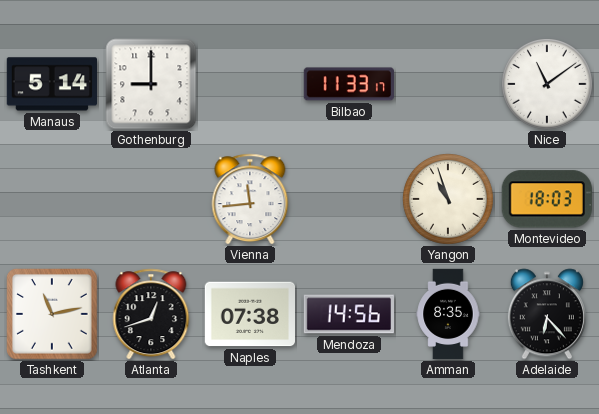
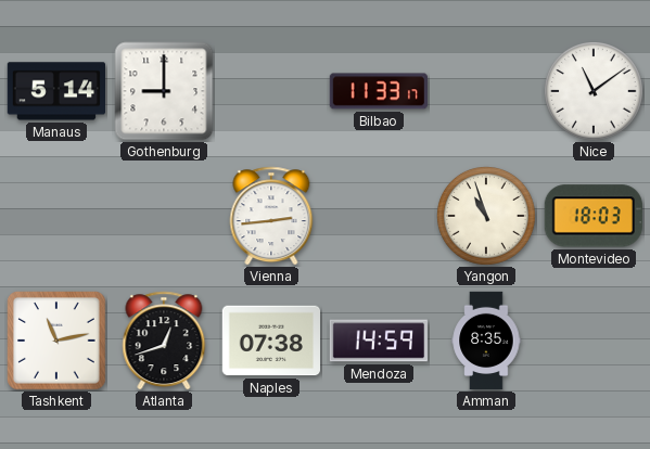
Vienna: 11:44 -> 2:44 (271, 216)
Mendoza: 14:56 -> 14:59 (378, 341)
Adelaide: 6:23 -> none (547, 314)
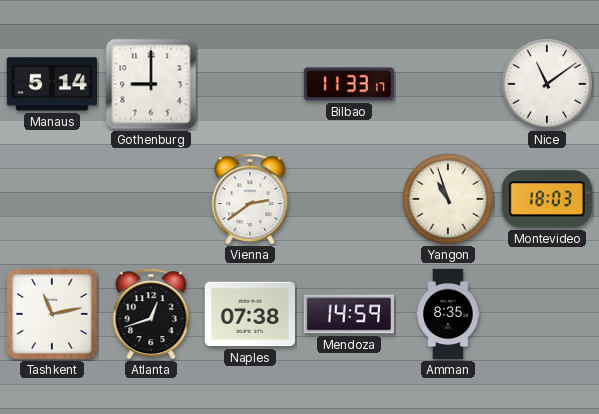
Vienna: 2:44 -> 2:39 (250, 199)
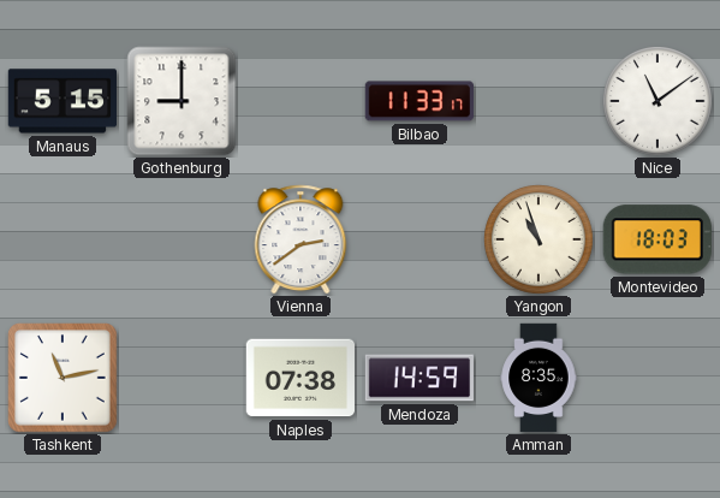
Manaus: 5:14 -> 5:15 (61, 101)
Atlanta: 12:42 -> none (151, 314)
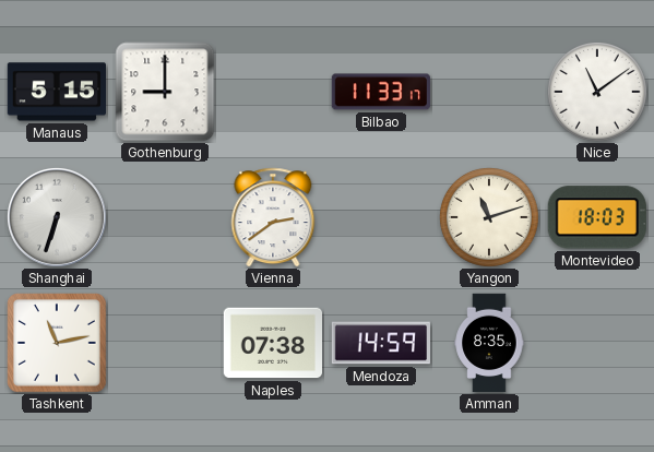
Shanghai: none -> 6:33 (57, 217)
Yangon: 10:57 -> 11:12 (490, 218)
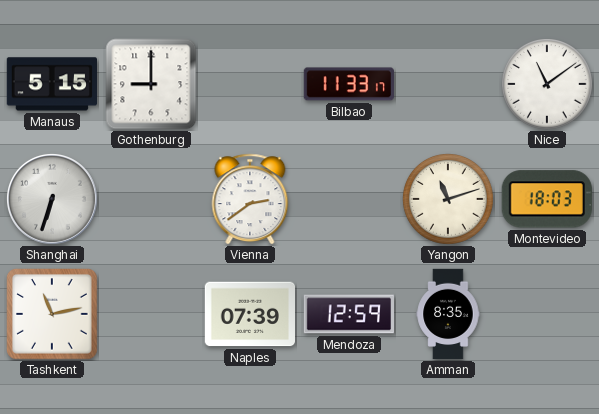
Naples: 07:38 -> 07:39 (249, 314)
Mendoza: 14:59 -> 12:59 (348, 314)
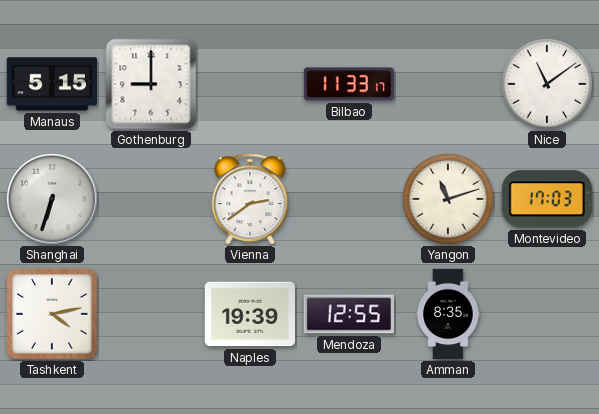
Montevideo: 18:03 -> 17:03 (547, 199)
Tashkent: 11:13 -> 4:13 (53, 315)
Naples: 07:39 -> 19:39 (249, 314)
Mendoza: 12:59 -> 12:55 (348, 314)
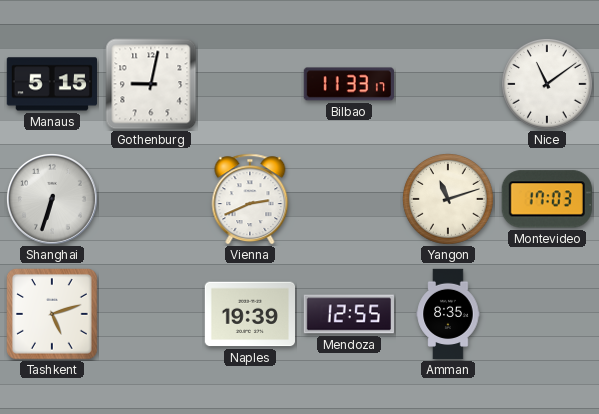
Gothenburg: 9:00 -> 9:02 (151, 84)
Vienna: 2:39 -> 2:41 (250, 199)
Tashkent: 4:13 -> 5:12 (53, 315)
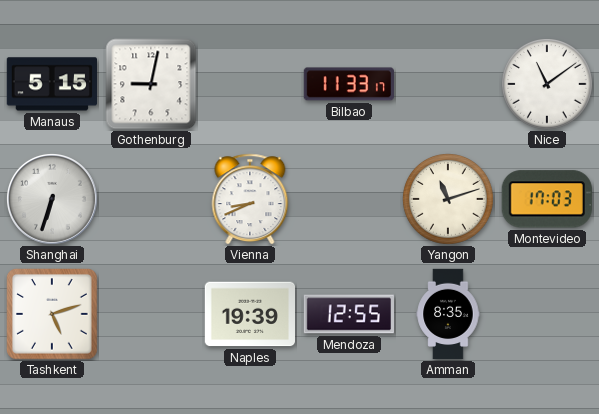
Vienna: 2:41 -> 8:41 (250, 199)
